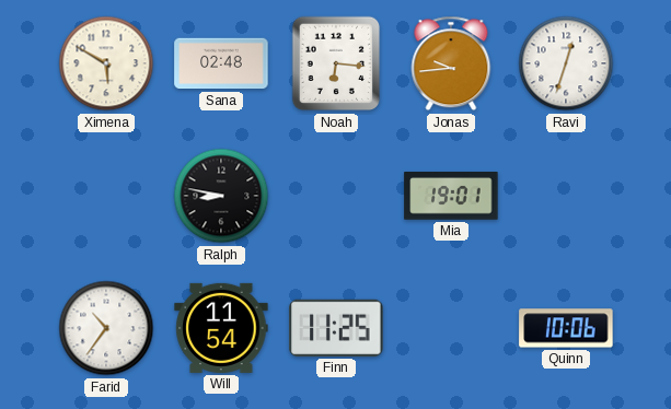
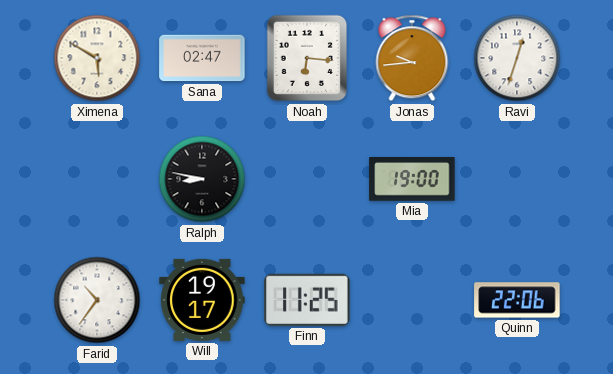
Sana: 02:48 -> 02:47 (202, 58)
Mia: 19:01 -> 19:00 (412, 180)
Will: 11:54 -> 19:17 (202, 300)
Quinn: 10:06 -> 22:06 (517, 300)
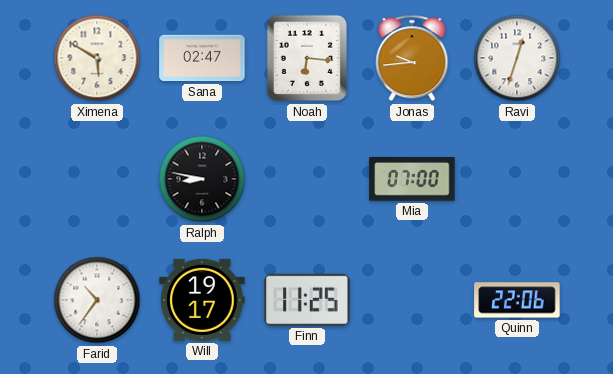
Mia: 19:00 -> 07:00 (412, 180)
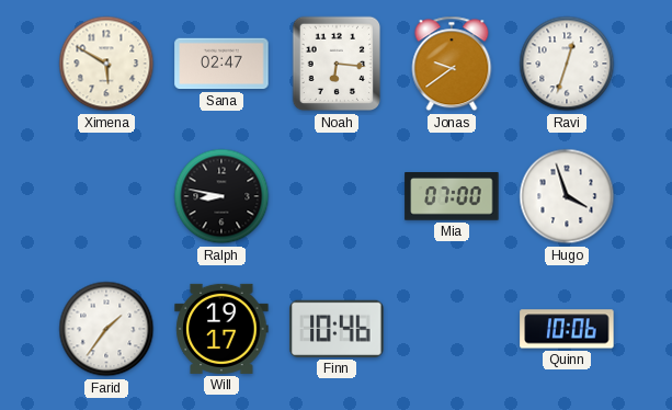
Jonas: 9:44 -> 9:39 (452, 64)
Hugo: none -> 3:57 (567, 196)
Farid: 10:36 -> 1:36 (106, 329)
Finn: 11:25 -> 10:46 (337, 329)
Quinn: 22:06 -> 10:06 (567, 329)
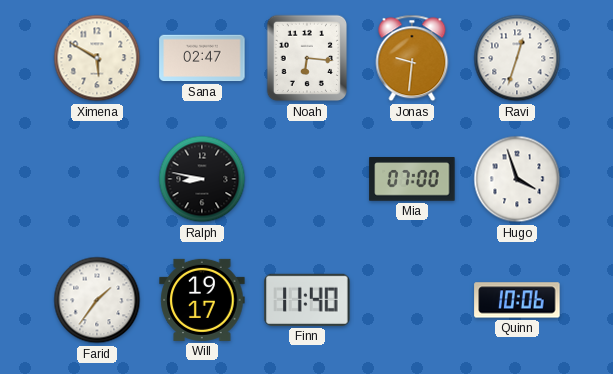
Jonas: 9:39 -> 9:31 (412, 58)
Finn: 10:46 -> 11:40 (307, 300)
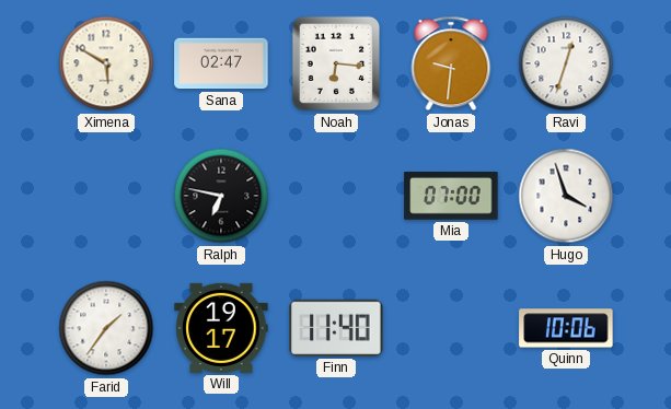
Ralph: 8:47 -> 6:47 (221, 196)
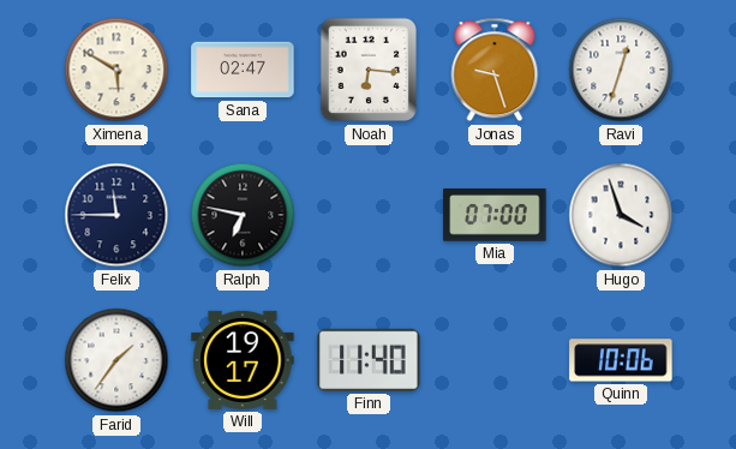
Jonas: 9:31 -> 9:27 (495, 70)
Felix: none -> 11:45 (116, 215)
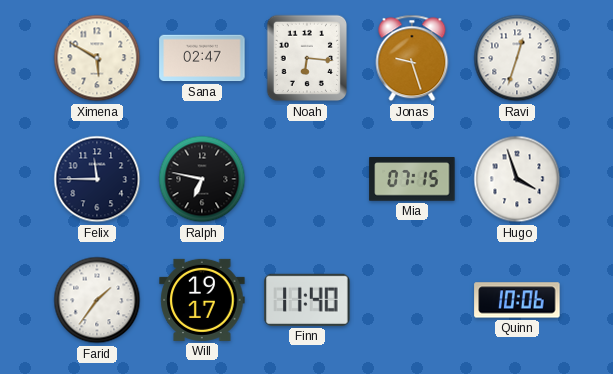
Mia: 07:00 -> 07:15 (412, 180)
